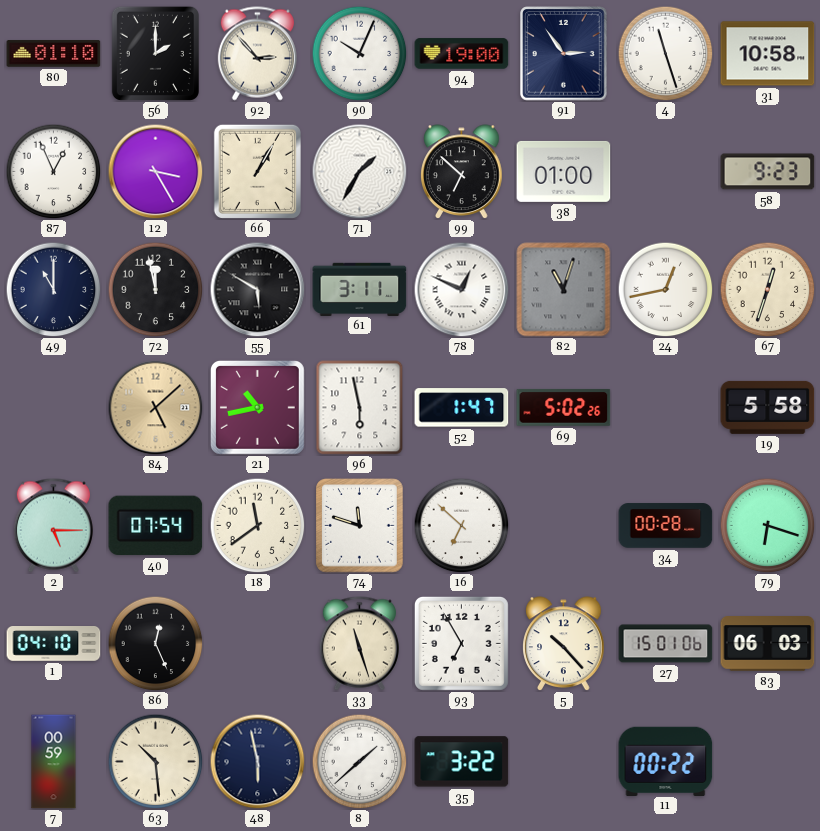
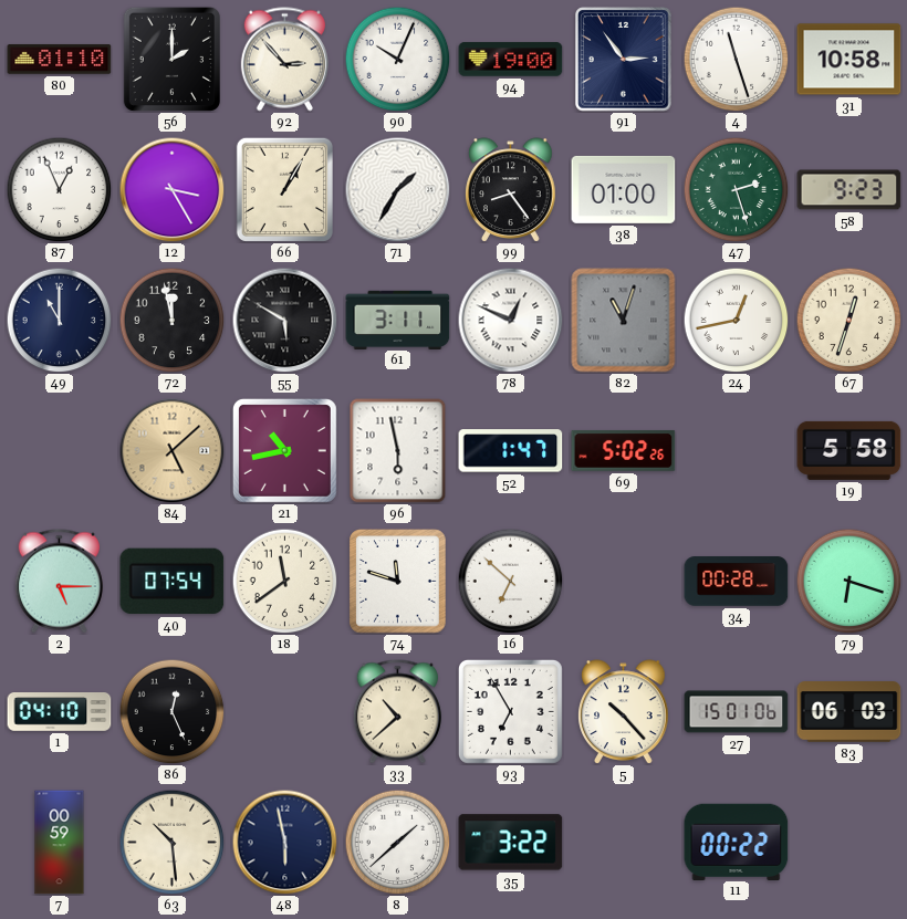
99: 6:52 -> 8:24 (511, 190)
47: none -> 2:27 (736, 189)
33: 11:27 -> 10:38 (397, 712)
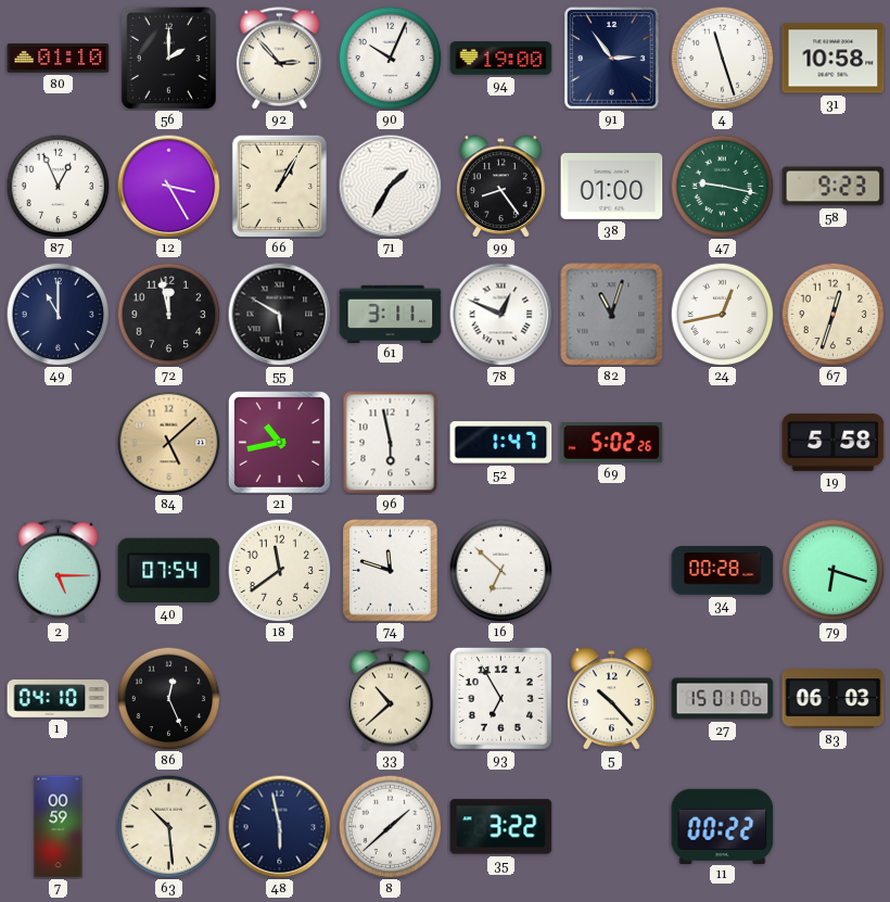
47: 2:27 -> 9:17 (722, 186)
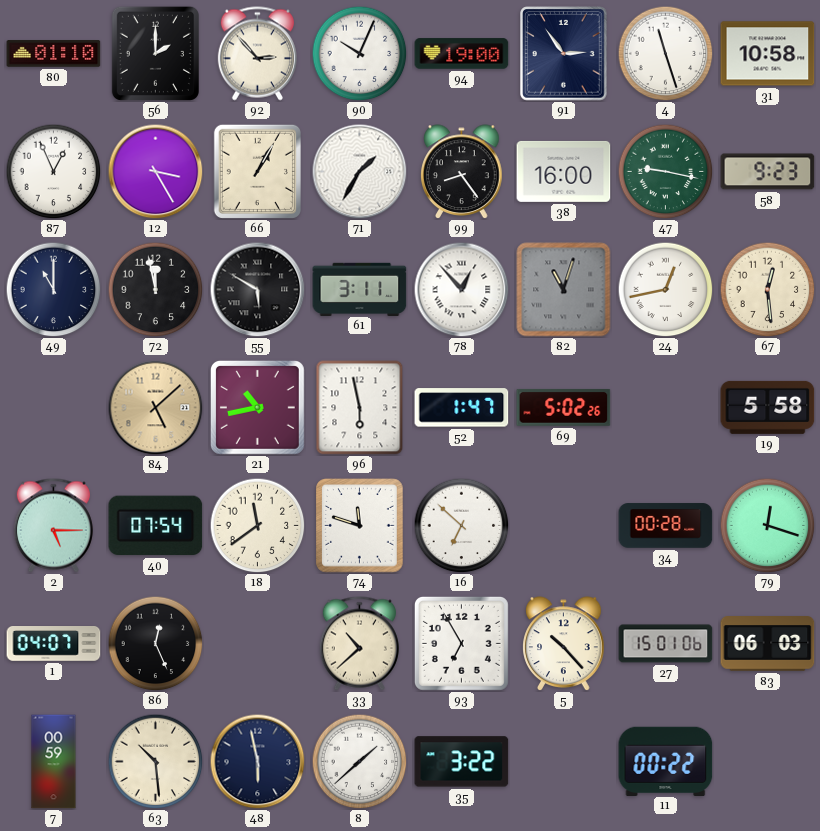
38: 01:00 -> 16:00 (564, 171)
78: 12:49 -> 12:53 (461, 289)
67: 12:33 -> 12:29 (767, 289)
79: 6:18 -> 12:18 (767, 525)
1: 04:10 -> 04:07 (54, 644)
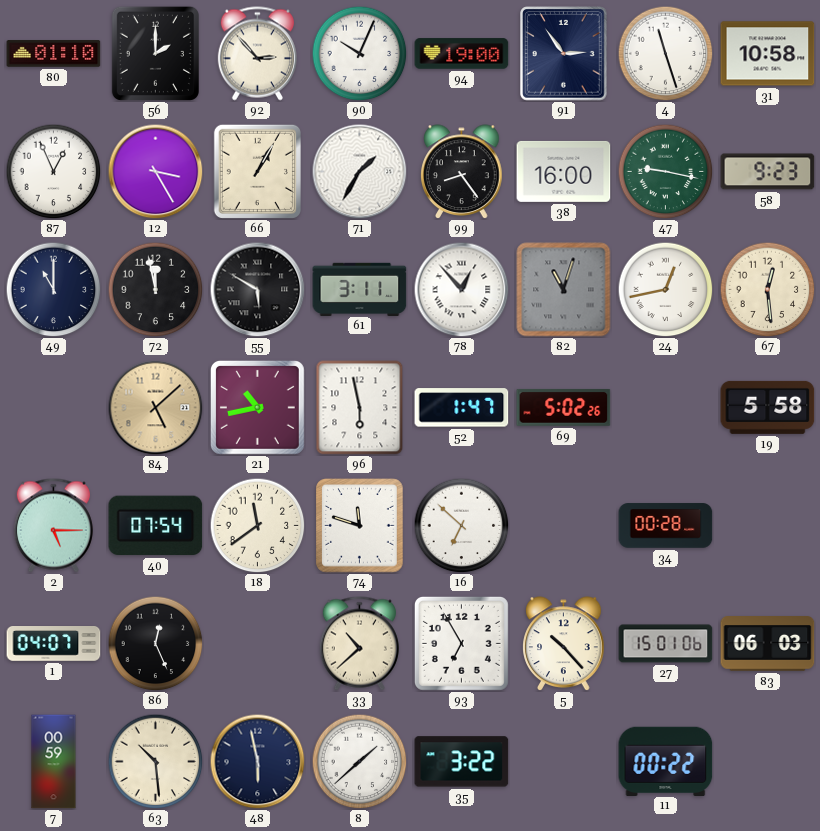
79: 12:18 -> none (767, 525)
